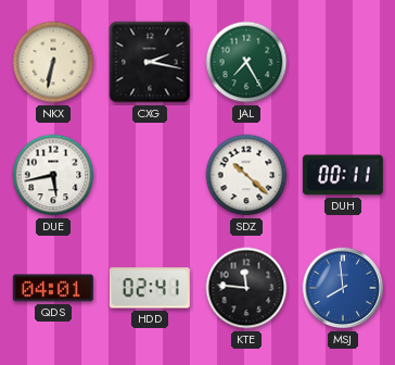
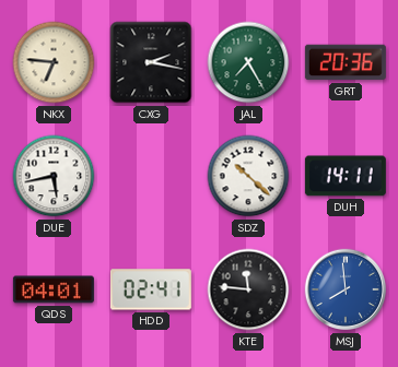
NKX: 6:32 -> 6:46 (54, 62)
GRT: none -> 20:36 (346, 62)
DUH: 00:11 -> 14:11 (346, 176)
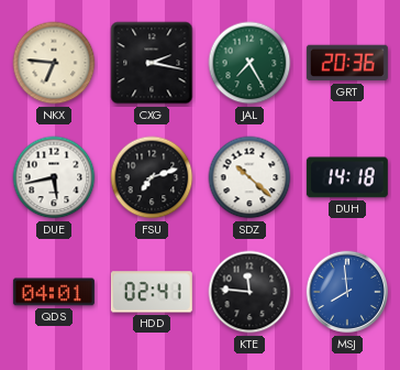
FSU: none -> 7:12 (152, 177)
DUH: 14:11 -> 14:18 (347, 177)
